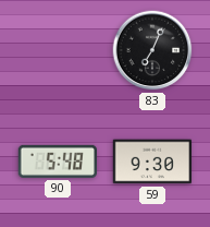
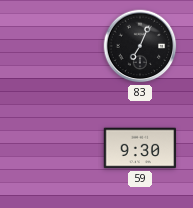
90: 5:48 -> none (57, 162)
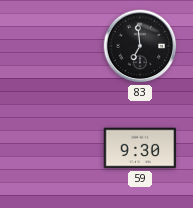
83: 7:04 -> 6:59 (140, 46)
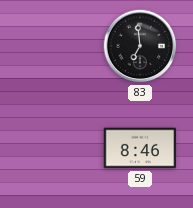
59: 9:30 -> 8:46 (140, 148)
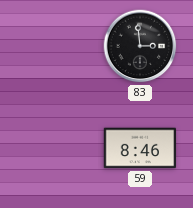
83: 6:59 -> 2:59 (140, 46)
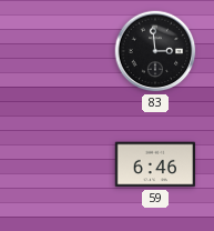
59: 8:46 -> 6:46 (155, 164)
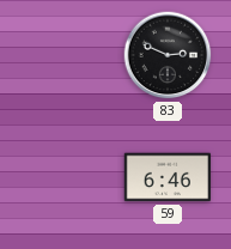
83: 2:59 -> 2:49 (168, 55)
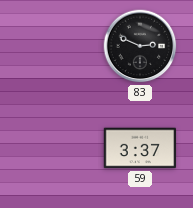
59: 6:46 -> 3:37 (140, 148)
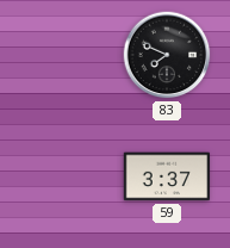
83: 2:49 -> 7:49 (167, 55)
